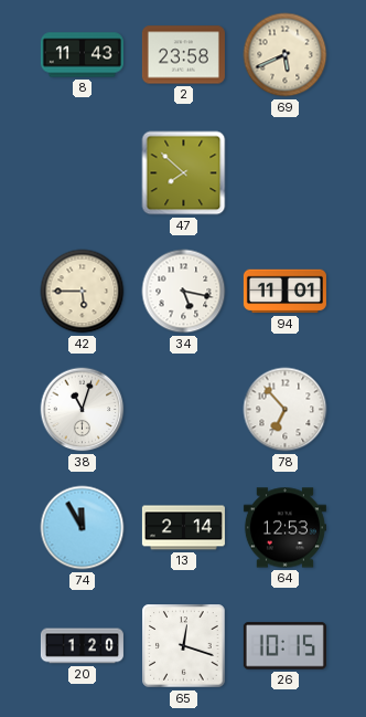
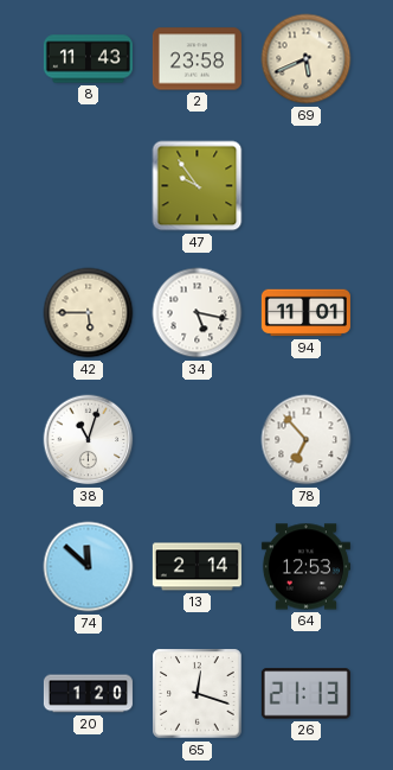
47: 7:52 -> 9:54 (198, 186)
74: 11:55 -> 11:52 (89, 567)
26: 10:15 -> 21:13 (305, 694)
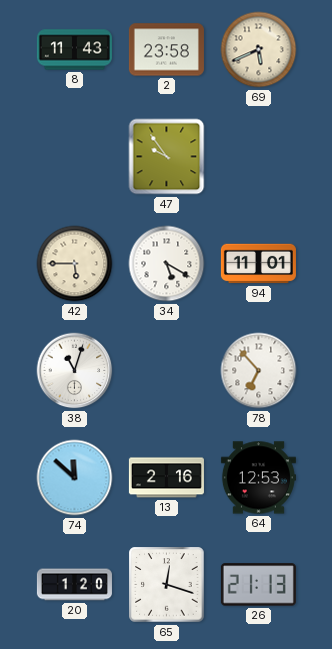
34: 5:17 -> 5:20 (167, 264)
13: 2:14 -> 2:16 (166, 478)
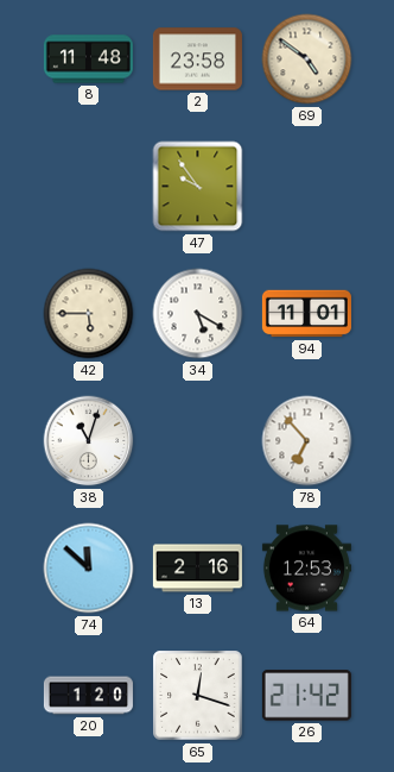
8: 11:43 -> 11:48 (88, 59)
69: 5:41 -> 4:51 (307, 59)
26: 21:13 -> 21:42 (306, 696)
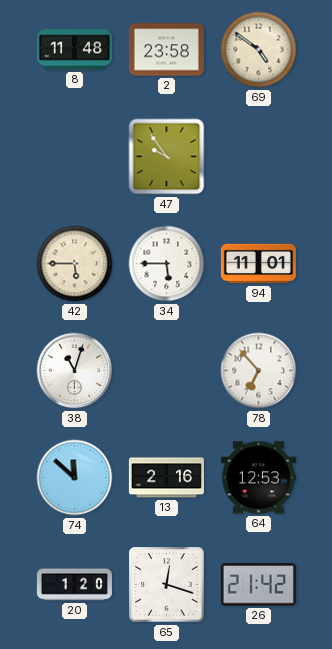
34: 5:20 -> 5:45 (167, 264)
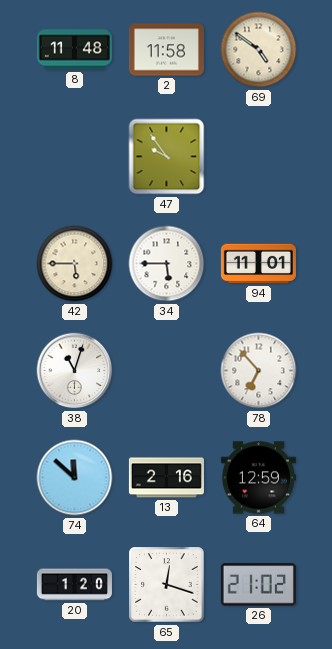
2: 23:58 -> 11:58 (166, 50)
64: 12:53 -> 12:59 (258, 478)
26: 21:42 -> 21:02 (258, 585)
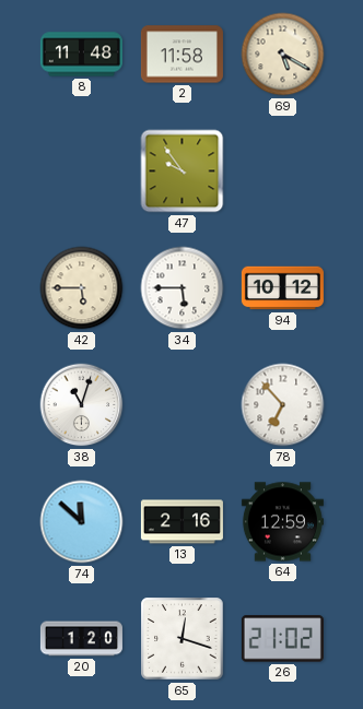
69: 4:51 -> 5:20 (283, 55)
94: 11:01 -> 10:12 (282, 288)
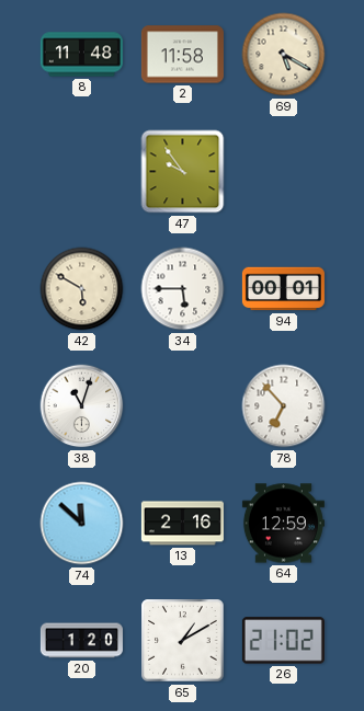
42: 5:45 -> 5:50 (82, 289)
94: 10:12 -> 00:01 (283, 289)
65: 12:18 -> 1:10 (183, 641)
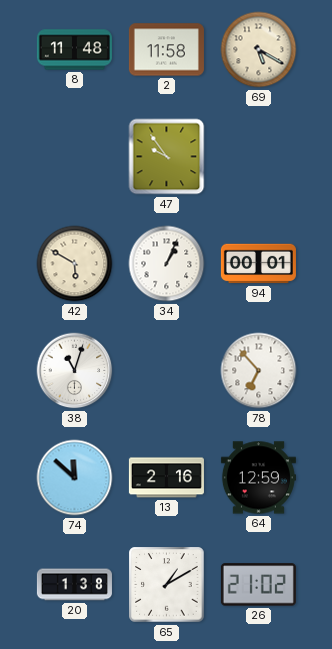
34: 5:45 -> 1:04 (167, 264)
20: 1:20 -> 1:38 (74, 585)
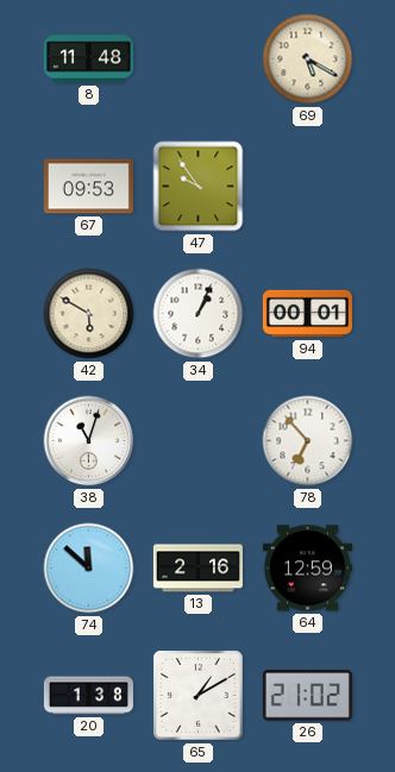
2: 11:58 -> none (166, 50)
67: none -> 09:53 (88, 187)
